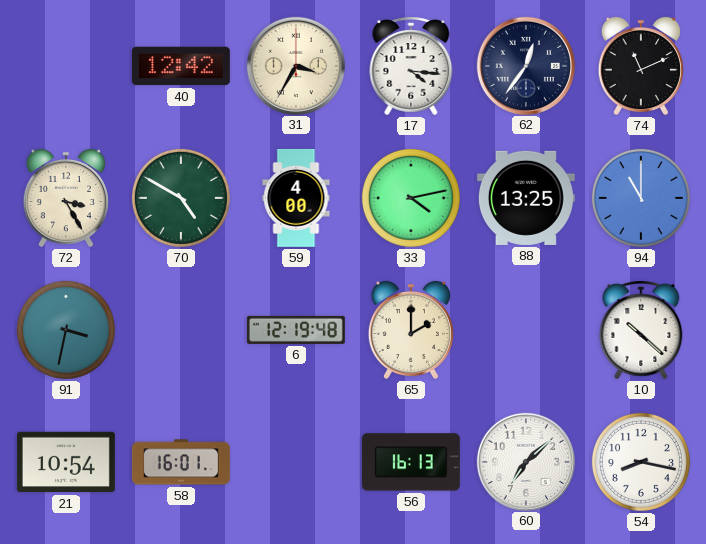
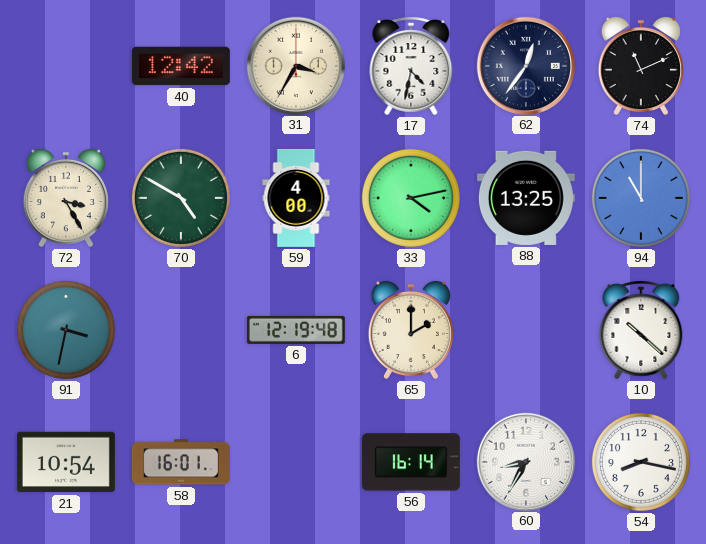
17: 4:16 -> 4:32 (411, 66)
56: 16:13 -> 16:14 (411, 462)
60: 7:08 -> 8:35 (525, 461)
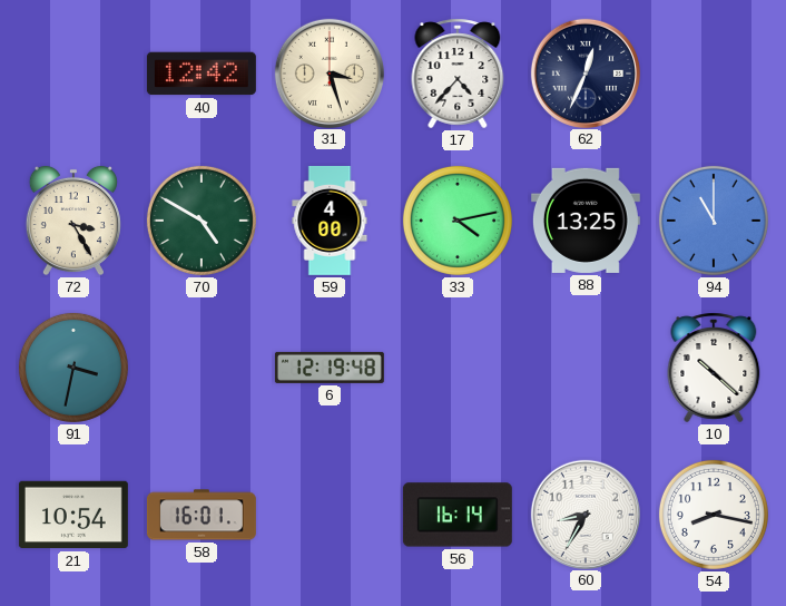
31: 3:35 -> 3:27 (328, 72)
17: 4:32 -> 4:37 (458, 74)
62: 12:36 -> 12:34 (584, 72)
74: 11:11 -> none (641, 66)
65: 2:00 -> none (411, 330)
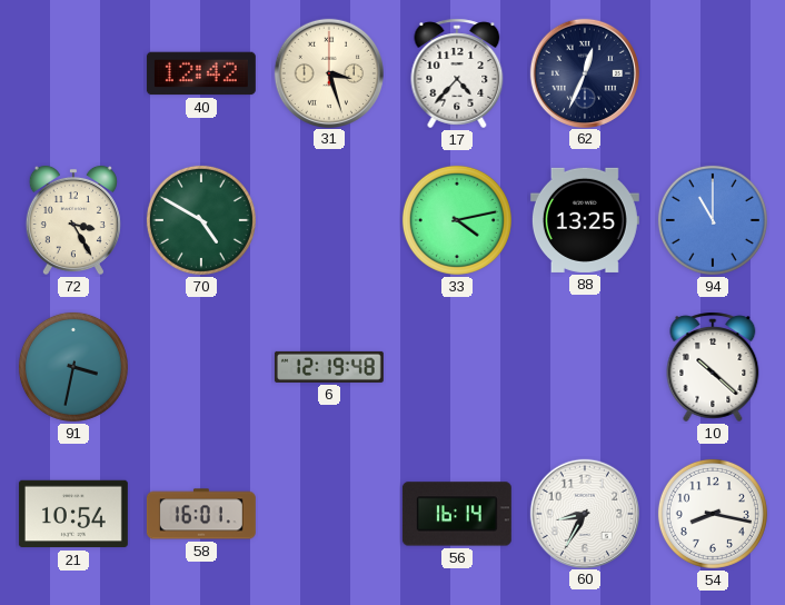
59: 4:00 -> none (330, 221)
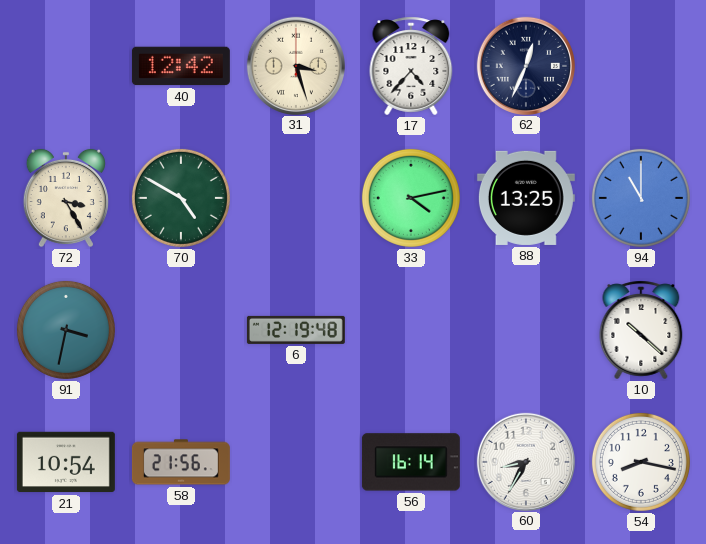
58: 16:01 -> 21:56 (181, 462)
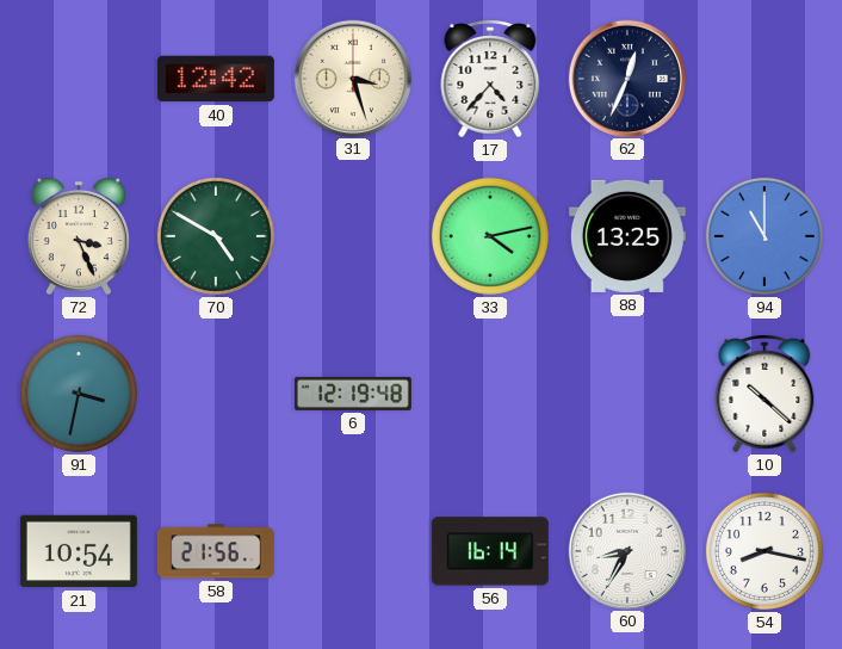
72: 3:25 -> 3:26 (79, 236)
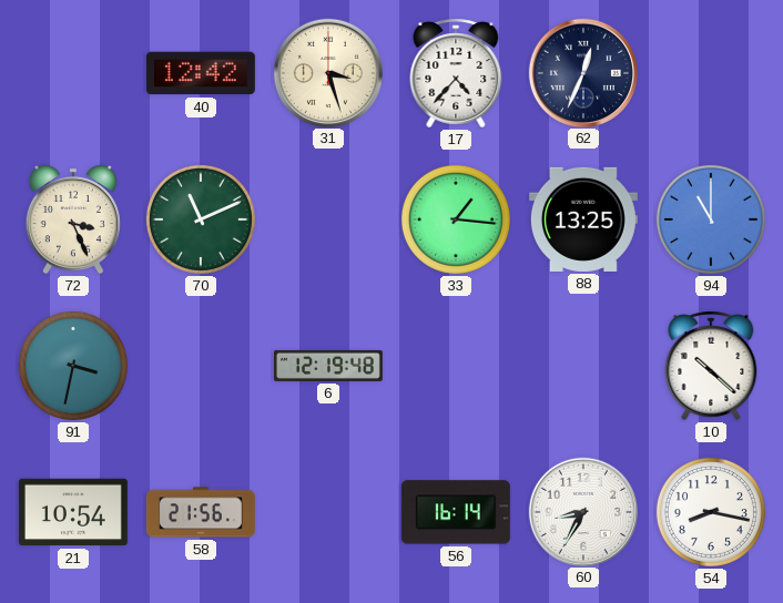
70: 4:50 -> 11:11 (201, 219)
33: 4:13 -> 1:16 (456, 219)
